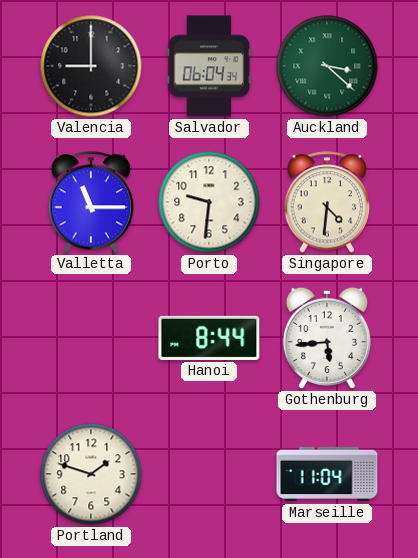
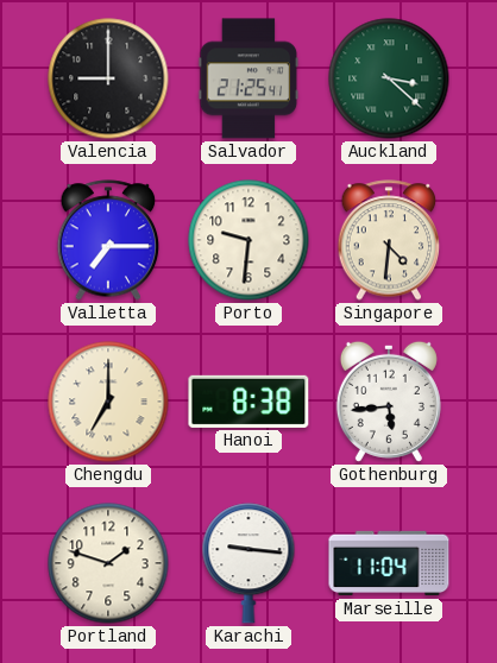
Salvador: 06:04 -> 21:25 (248, 78)
Valletta: 11:15 -> 7:15 (108, 240)
Chengdu: none -> 7:00 (108, 402)
Hanoi: 8:44 -> 8:38 (248, 402)
Karachi: none -> 9:16 (248, 563)
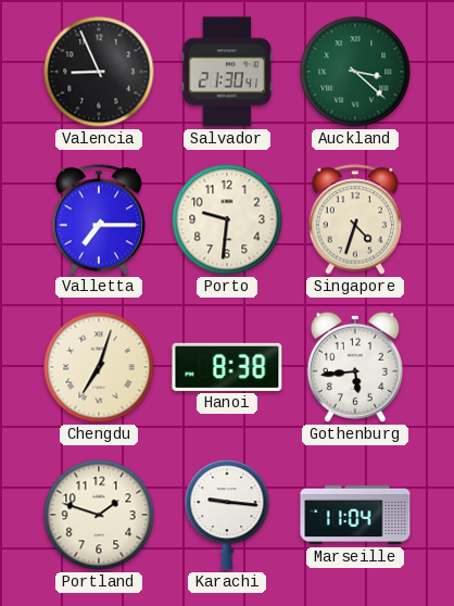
Valencia: 9:00 -> 8:56 (99, 72)
Salvador: 21:25 -> 21:30 (227, 72)
Singapore: 4:31 -> 4:33 (355, 219)
Chengdu: 7:00 -> 7:03 (99, 367)
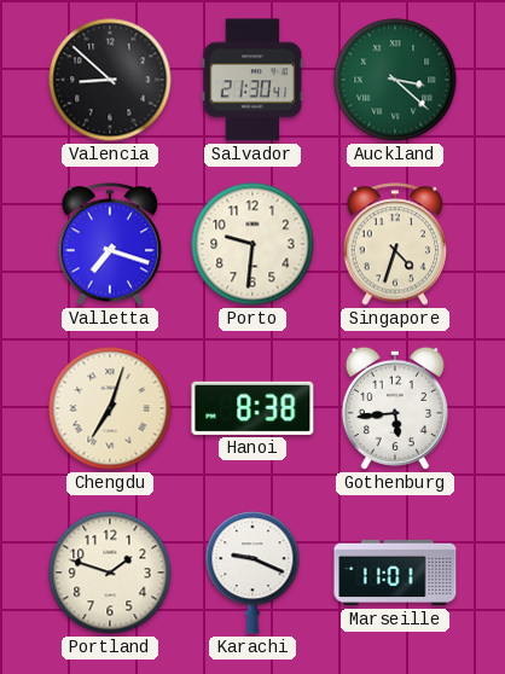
Valencia: 8:56 -> 8:52 (110, 80)
Valletta: 7:15 -> 7:18 (110, 244)
Karachi: 9:16 -> 9:19 (252, 573)
Marseille: 11:04 -> 11:01 (395, 573)
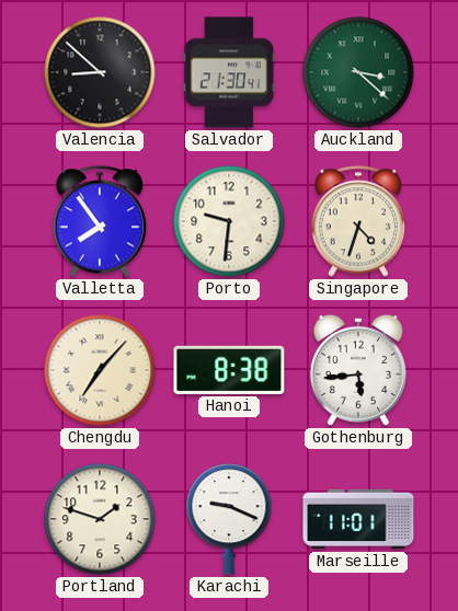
Valletta: 7:18 -> 7:54 (100, 221)
Chengdu: 7:03 -> 7:07 (100, 370)
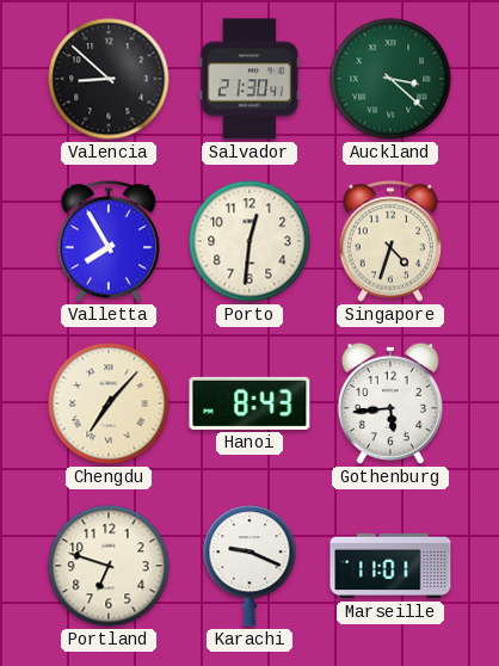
Valletta: 7:54 -> 7:55 (109, 241)
Porto: 9:31 -> 12:31 (249, 241)
Hanoi: 8:38 -> 8:43 (249, 403)
Portland: 1:48 -> 6:48 (109, 566)
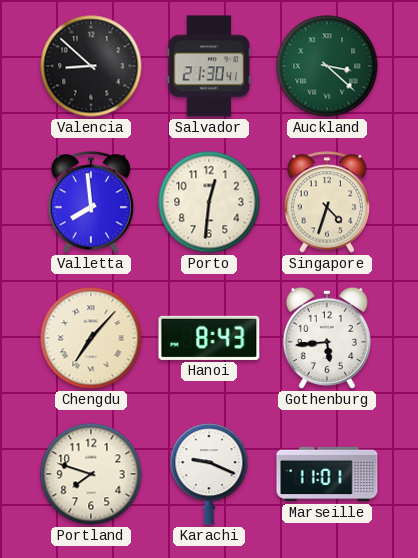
Valletta: 7:55 -> 7:59 (91, 202)
Portland: 6:48 -> 7:48 (91, 474)
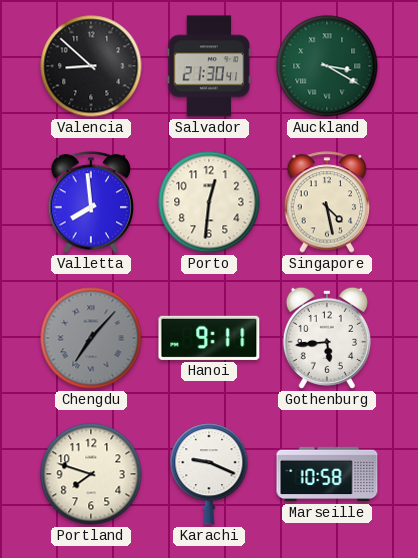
Auckland: 3:22 -> 3:20 (327, 66)
Singapore: 4:33 -> 4:28 (327, 202)
Chengdu dial: cream -> grey (91, 338)
Hanoi: 8:43 -> 9:11 (209, 338)
Marseille: 11:01 -> 10:58 (327, 474)
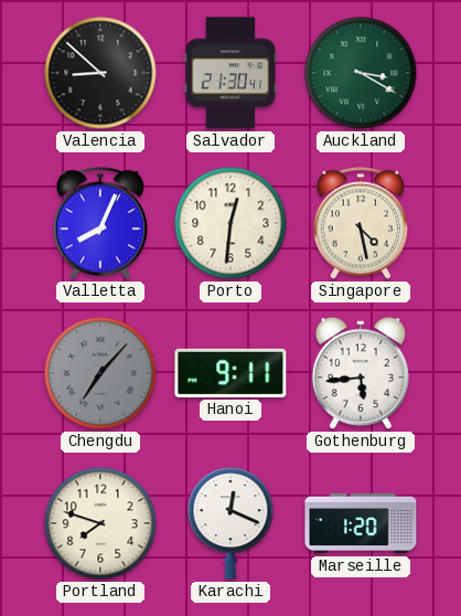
Valletta: 7:59 -> 8:04 (100, 223)
Karachi: 9:19 -> 12:19 (230, 523)
Marseille: 10:58 -> 1:20 (361, 523)
